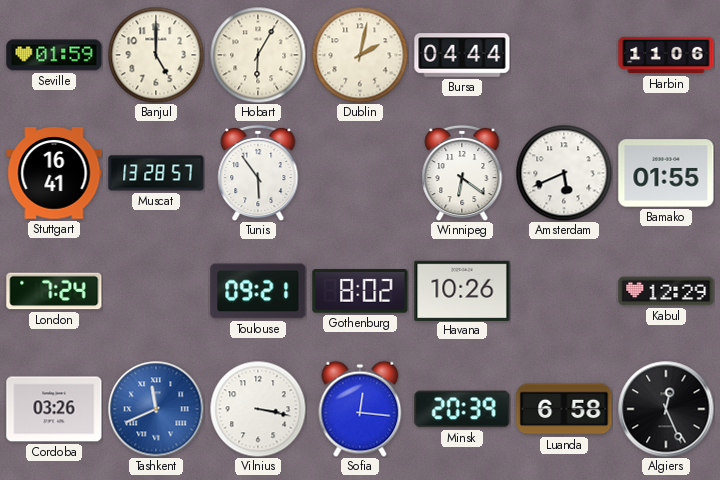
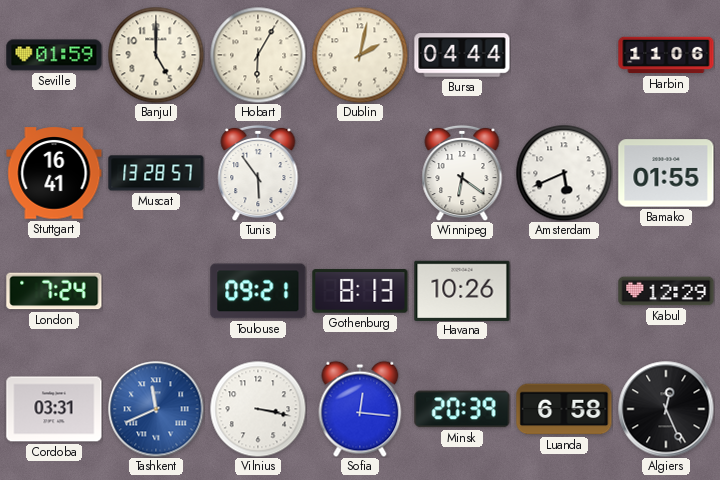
Gothenburg: 8:02 -> 8:13 (360, 291)
Cordoba: 03:26 -> 03:31 (54, 409)
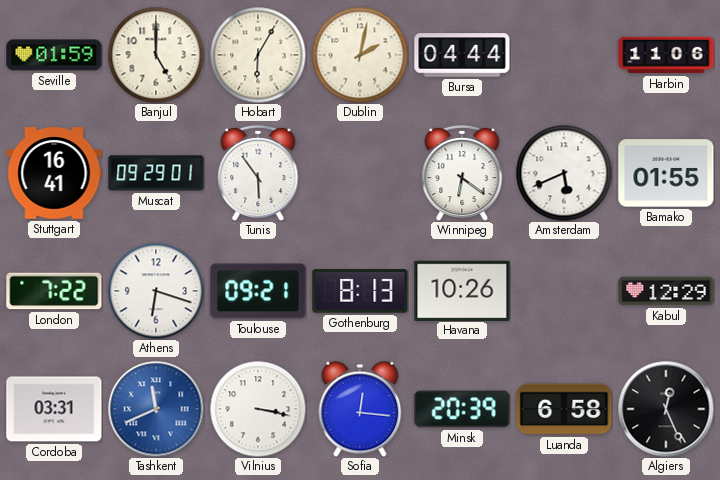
Muscat: 13:28 -> 09:29 (156, 173)
London: 7:24 -> 7:22 (54, 291)
Athens: none -> 6:18 (156, 291)
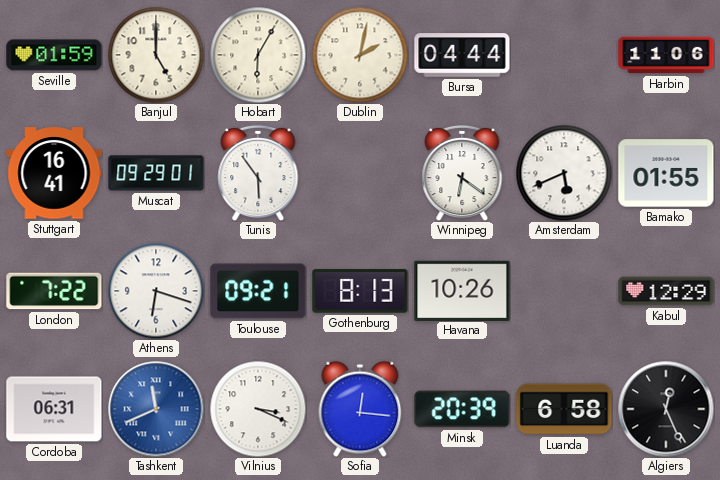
Cordoba: 03:31 -> 06:31 (54, 409)
Vilnius: 3:17 -> 3:19 (258, 409)
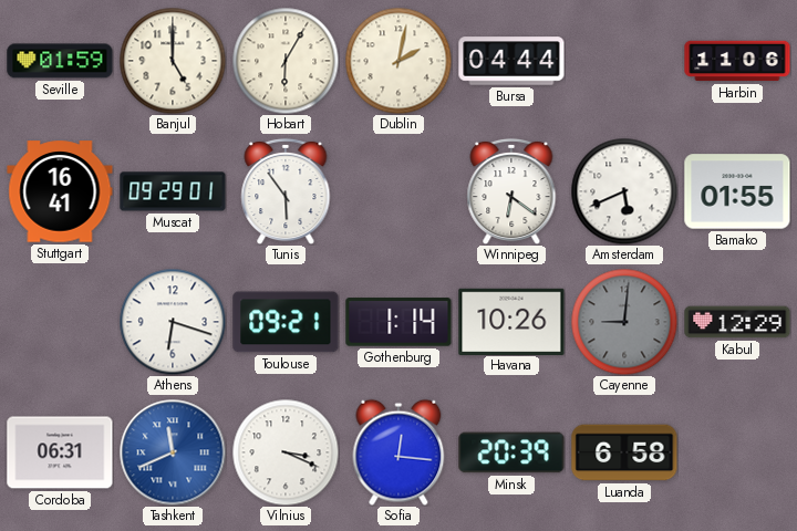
London: 7:22 -> none (54, 291)
Gothenburg: 8:13 -> 1:14 (398, 322)
Cayenne: none -> 9:01 (624, 322)
Algiers: 12:26 -> none (666, 409)
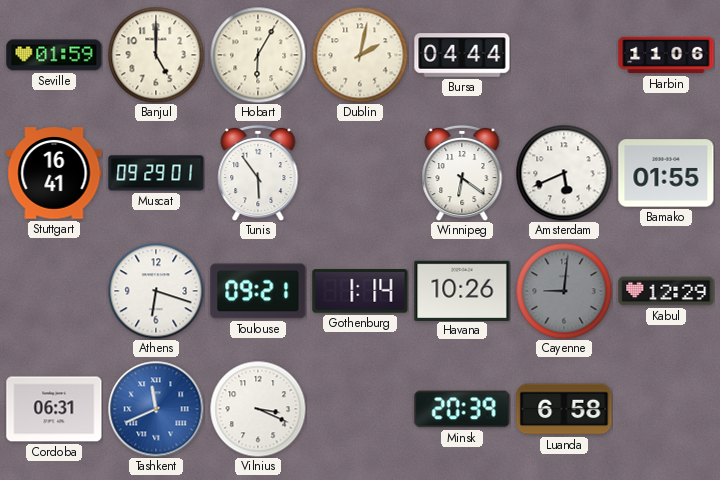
Sofia: 12:16 -> none (398, 452)
